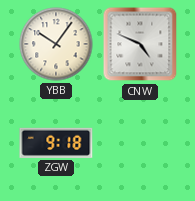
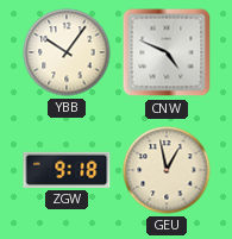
GEU: none -> 12:58 (167, 170)
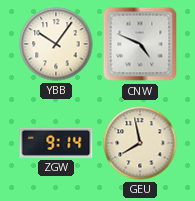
ZGW: 9:18 -> 9:14 (56, 143)
GEU: 12:58 -> 7:58 (140, 143)
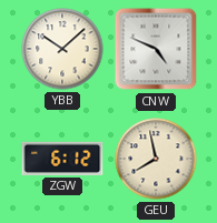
YBB: 10:06 -> 10:08 (62, 49)
ZGW: 9:14 -> 6:12 (62, 159)
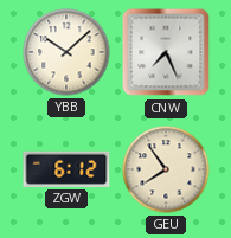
CNW: 4:49 -> 7:26 (166, 52)
GEU: 7:58 -> 7:54 (166, 169)
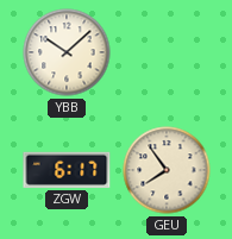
CNW: 7:26 -> none (166, 52)
ZGW: 6:12 -> 6:17 (67, 170)
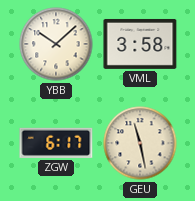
VML: none -> 3:58 (140, 44)
GEU: 7:54 -> 11:28 (140, 143)
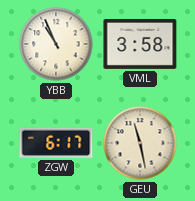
YBB: 10:08 -> 10:56 (56, 44)
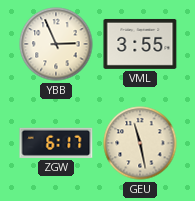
YBB: 10:56 -> 2:56 (56, 44)
VML: 3:58 -> 3:55 (140, 44)
